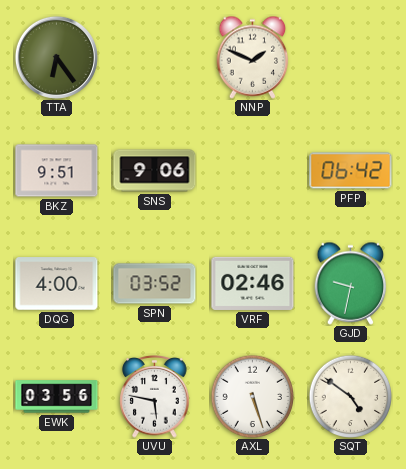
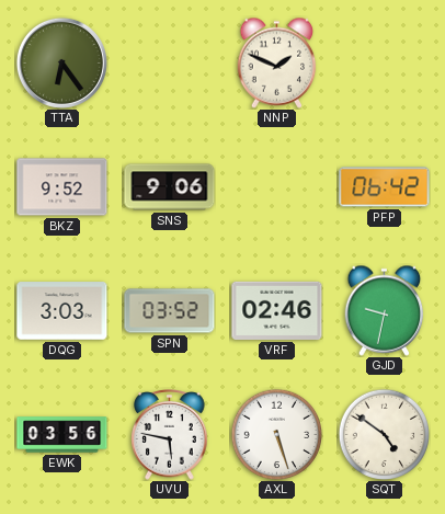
BKZ: 9:51 -> 9:52 (62, 187)
DQG: 4:00 -> 3:03 (62, 311)
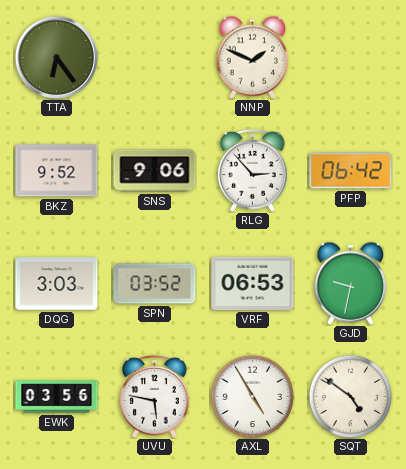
RLG: none -> 2:53 (253, 171)
VRF: 02:46 -> 06:53 (253, 283)
AXL: 5:27 -> 4:55 (252, 396)
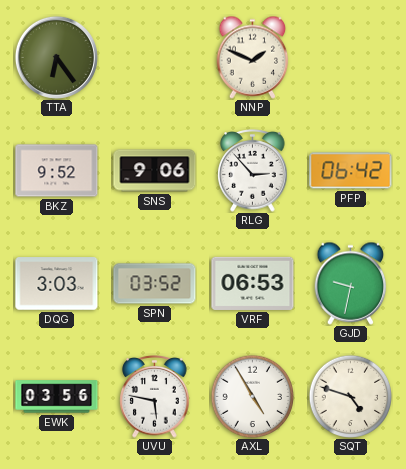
SQT: 4:51 -> 4:48 (350, 396)
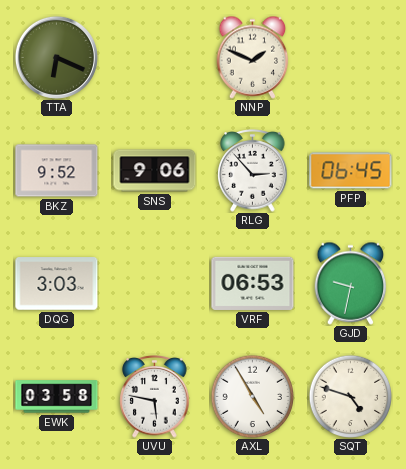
TTA: 6:24 -> 6:19 (56, 57)
PFP: 06:42 -> 06:45 (351, 171)
SPN: 03:52 -> none (155, 284)
EWK: 03:56 -> 03:58 (57, 397)
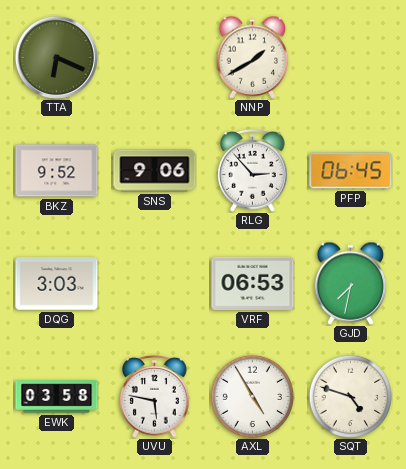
NNP: 1:49 -> 1:40 (253, 57)
GJD: 9:32 -> 7:32 (351, 283)
